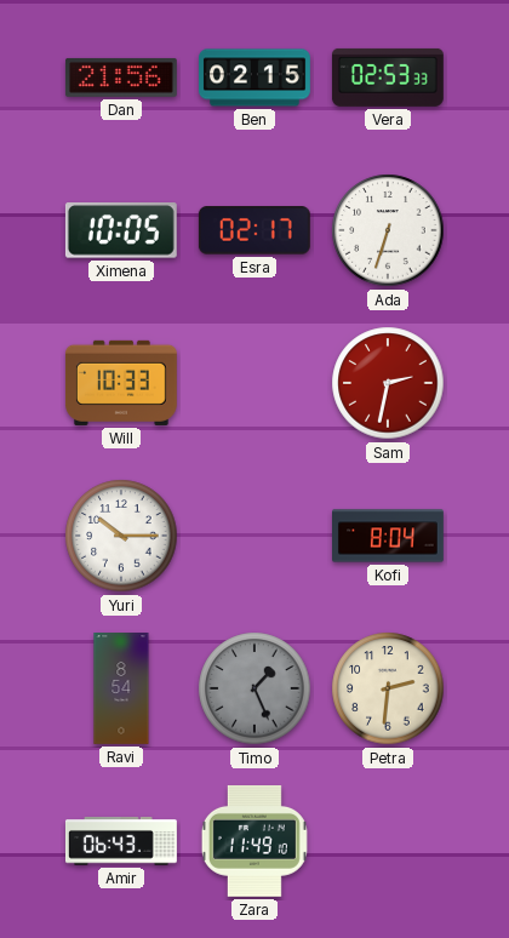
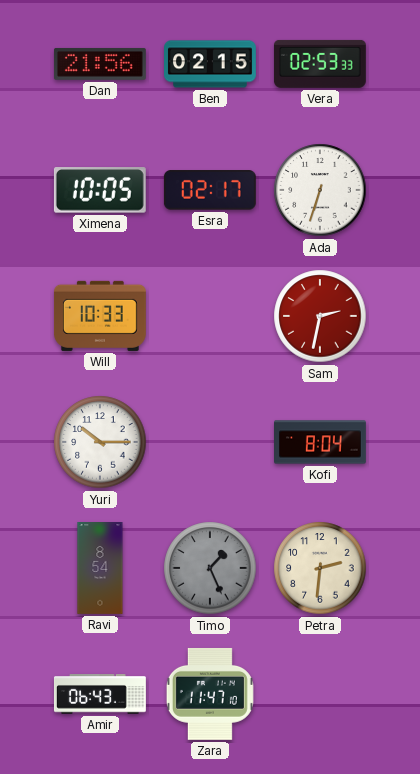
Zara: 11:49 -> 11:47 (210, 694)
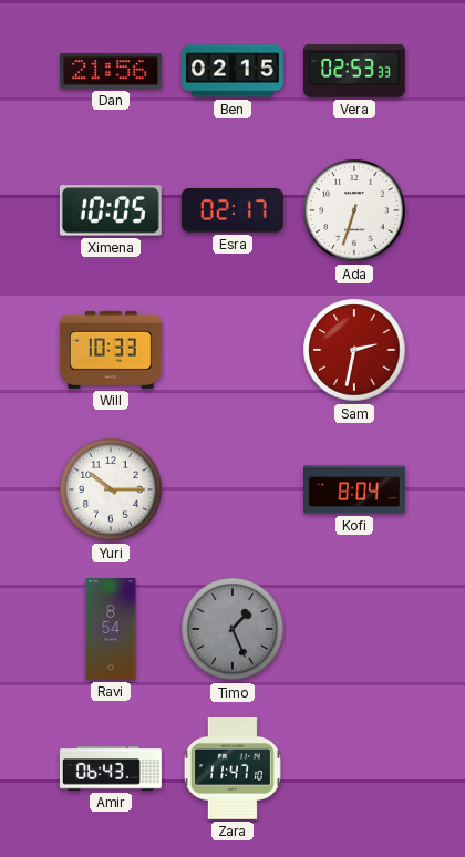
Petra: 2:31 -> none (320, 568)
